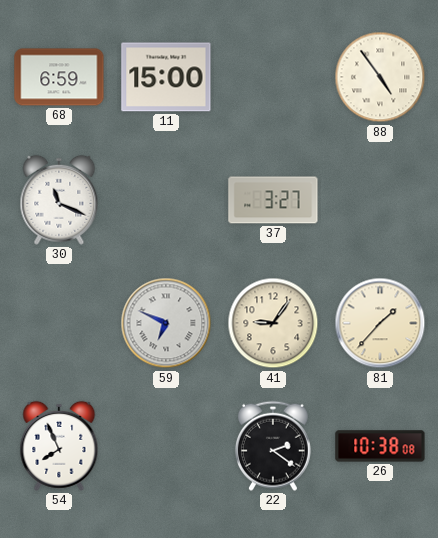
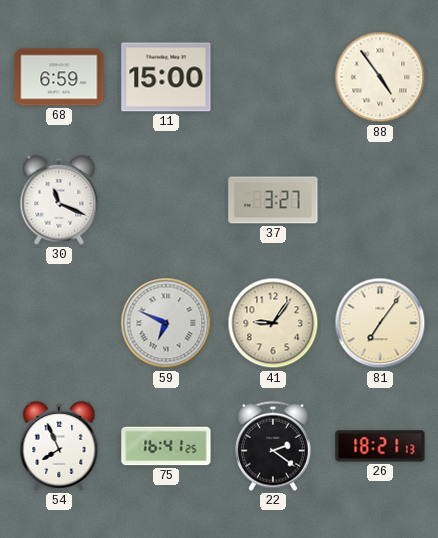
81: 1:37 -> 7:06 (380, 323)
75: none -> 16:41 (166, 446)
26: 10:38 -> 18:21 (380, 446)
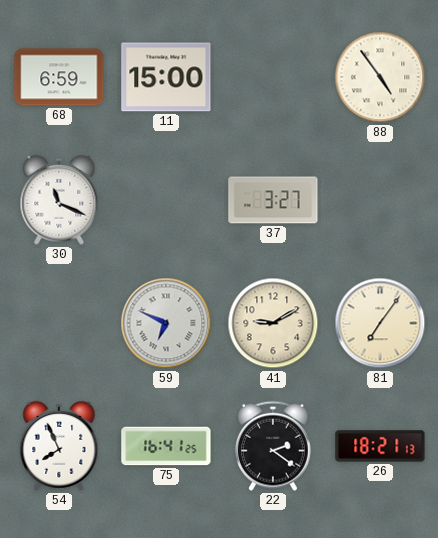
41: 9:06 -> 9:10 (273, 323)
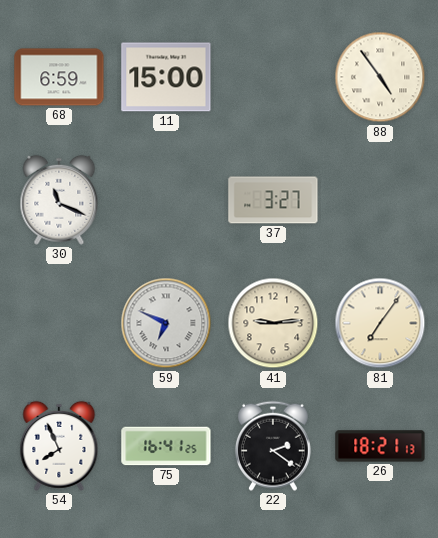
41: 9:10 -> 9:14 (273, 323)
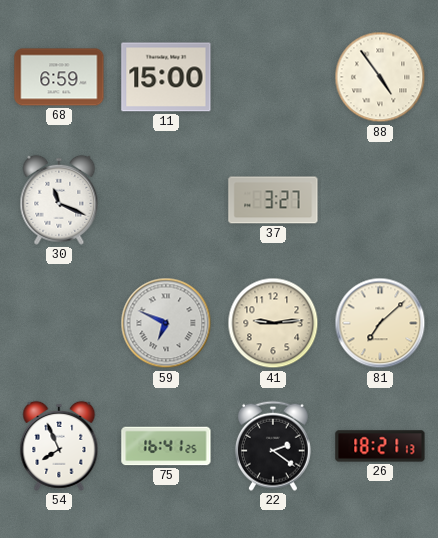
81: 7:06 -> 7:08 (380, 323)
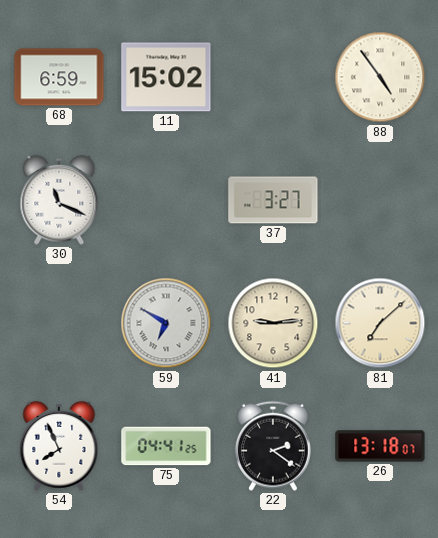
11: 15:00 -> 15:02 (166, 77)
59: 6:49 -> 6:50 (166, 323)
75: 16:41 -> 04:41 (166, 446)
26: 18:21 -> 13:18 (380, 446)
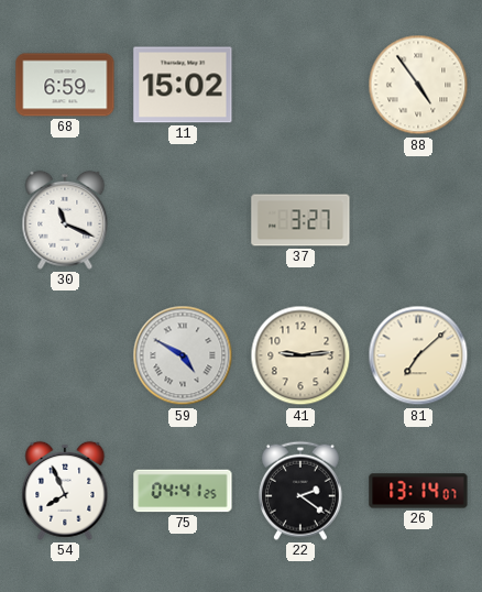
59: 6:50 -> 4:50 (183, 355)
26: 13:18 -> 13:14 (418, 491)
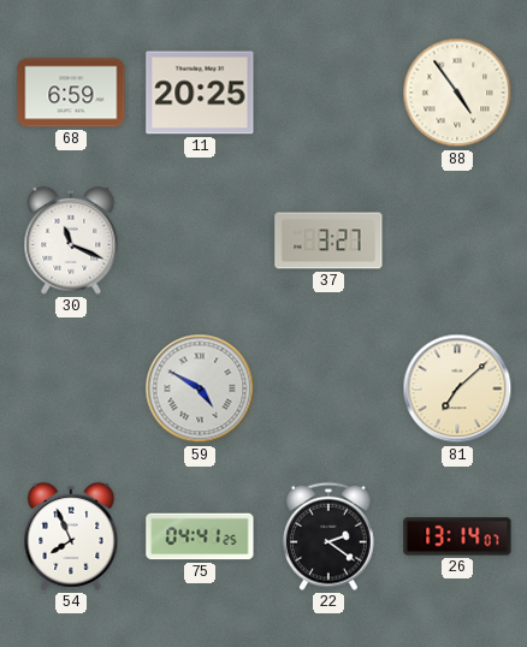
11: 15:02 -> 20:25 (200, 93)
41: 9:14 -> none (300, 355)
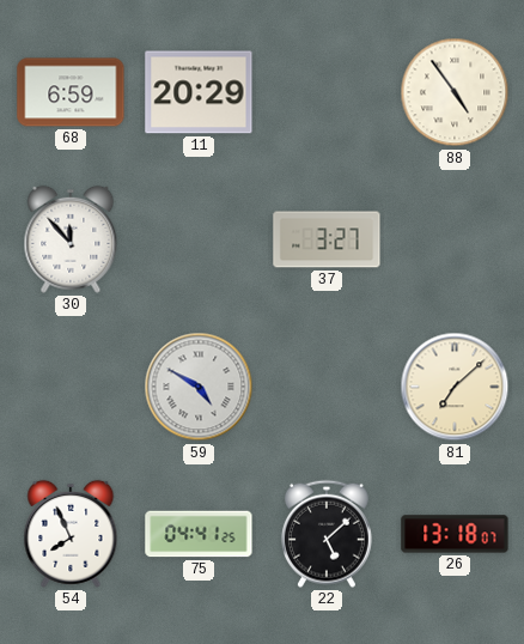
11: 20:25 -> 20:29 (199, 92)
30: 11:19 -> 11:53 (71, 239)
22: 2:21 -> 5:08 (327, 534)
26: 13:14 -> 13:18 (455, 534)
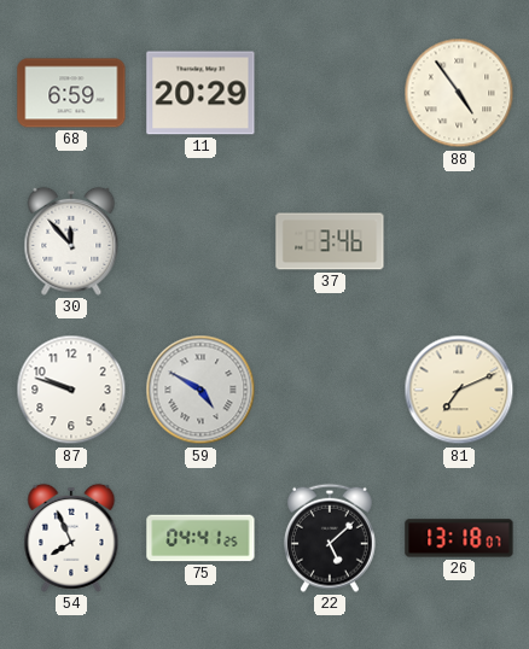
37: 3:27 -> 3:46 (330, 241)
87: none -> 9:48 (71, 390)
81: 7:08 -> 7:11 (459, 390)
